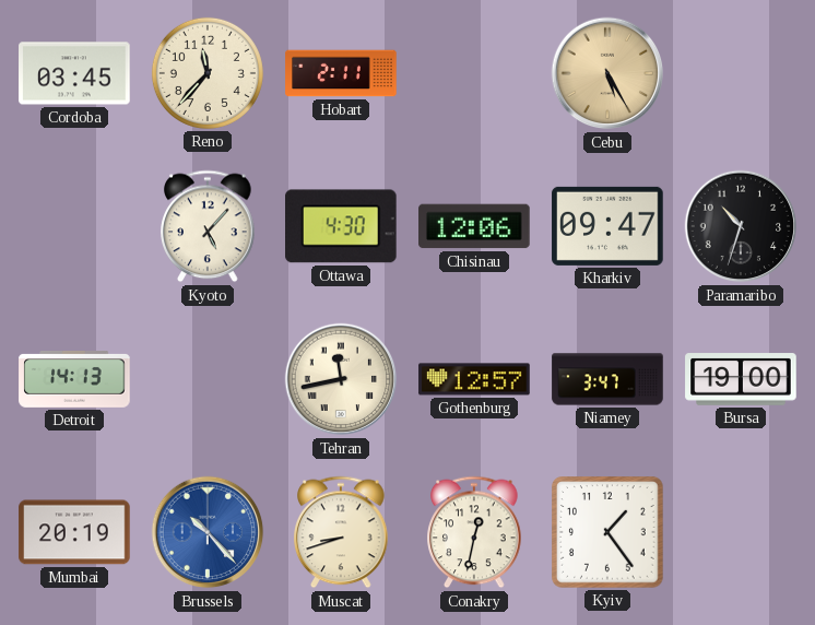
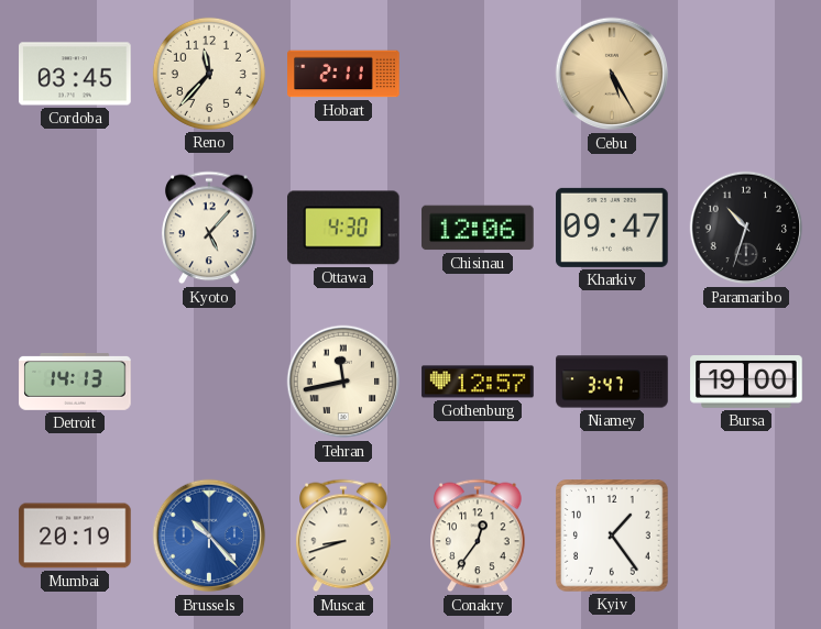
Conakry: 12:32 -> 12:36 (478, 536)
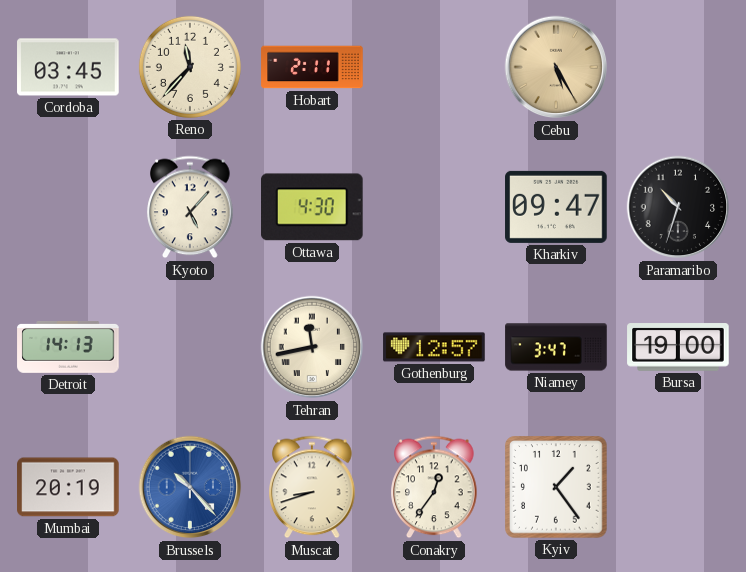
Chisinau: 12:06 -> none (478, 228)
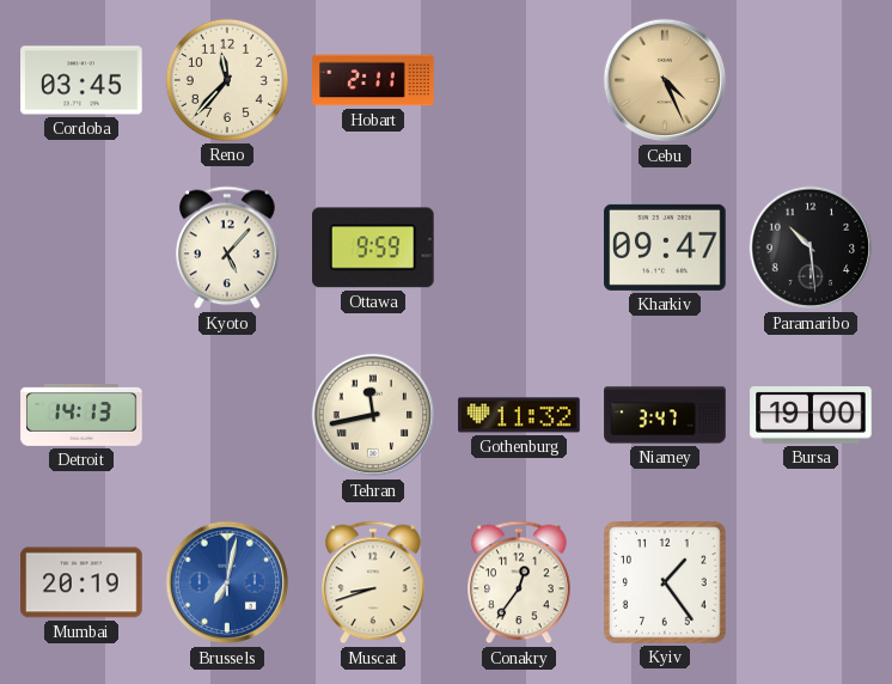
Cebu: 5:25 -> 4:26 (665, 80)
Ottawa: 4:30 -> 9:59 (374, 248)
Paramaribo: 10:33 -> 10:29 (811, 248)
Gothenburg: 12:57 -> 11:32 (519, 415)
Brussels: 10:23 -> 7:02 (227, 582)
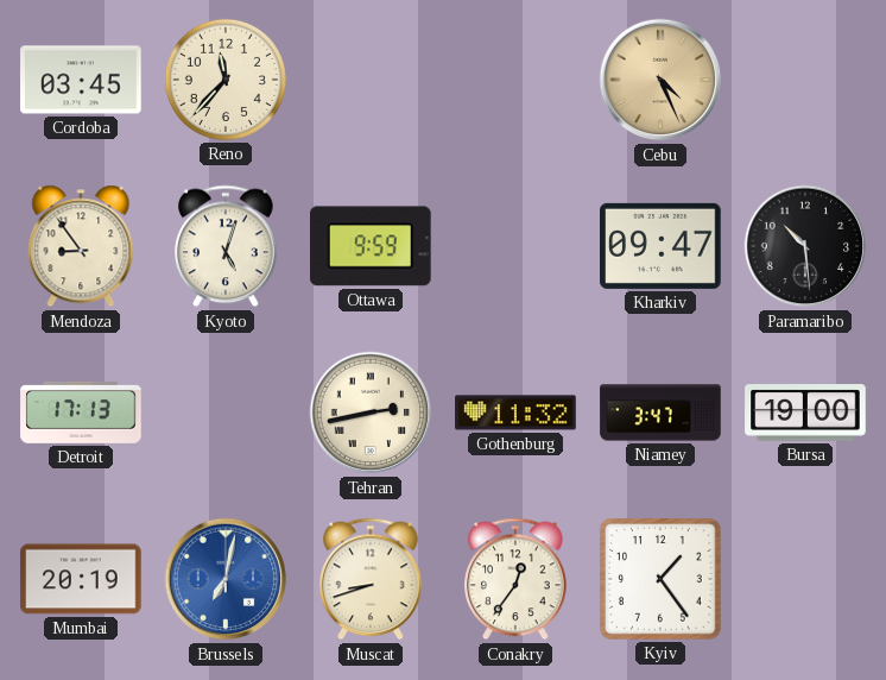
Hobart: 2:11 -> none (373, 80)
Mendoza: none -> 8:54 (81, 246)
Kyoto: 5:07 -> 5:03 (226, 246)
Detroit: 14:13 -> 17:13 (81, 414)
Tehran: 11:43 -> 2:43 (371, 413)
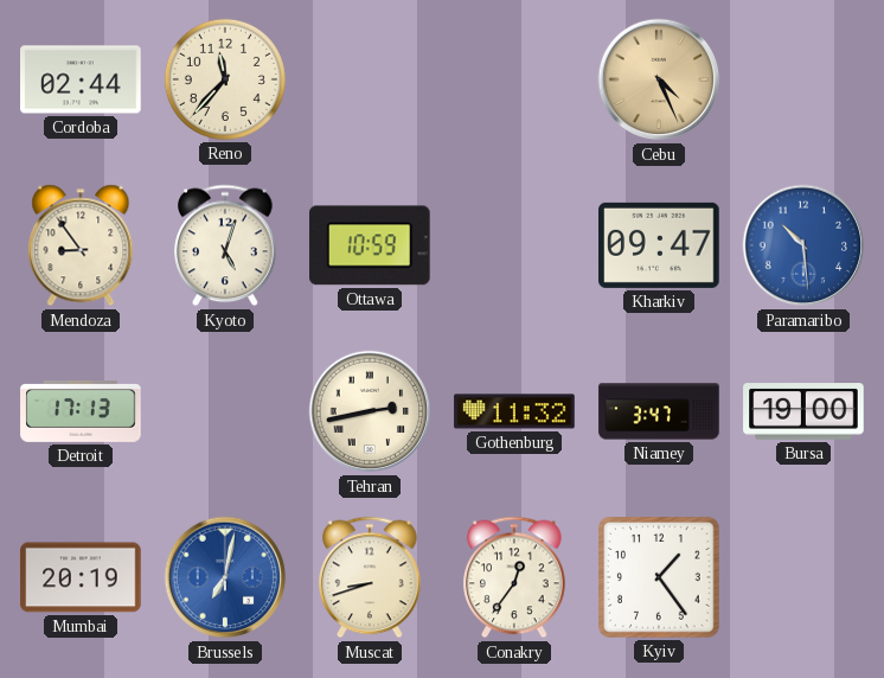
Cordoba: 03:45 -> 02:44 (81, 79)
Ottawa: 9:59 -> 10:59 (371, 245)
Paramaribo dial: black -> blue (803, 245)
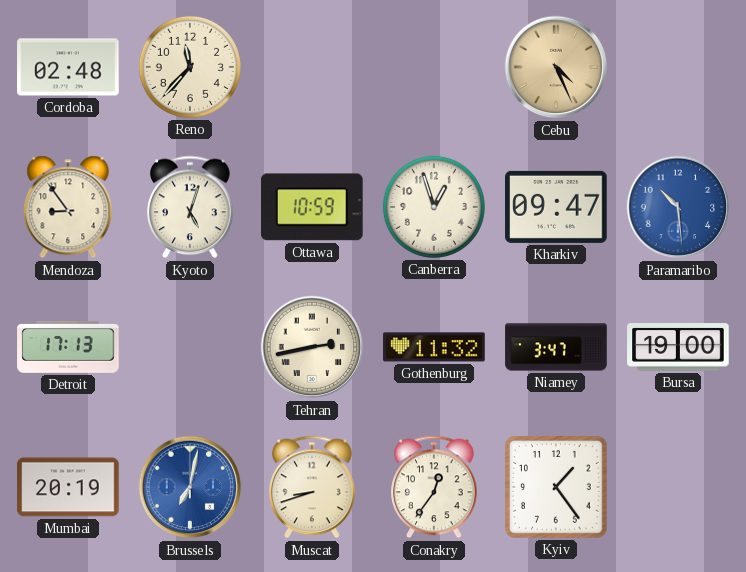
Cordoba: 02:44 -> 02:48 (68, 67)
Canberra: none -> 12:57 (434, 207)
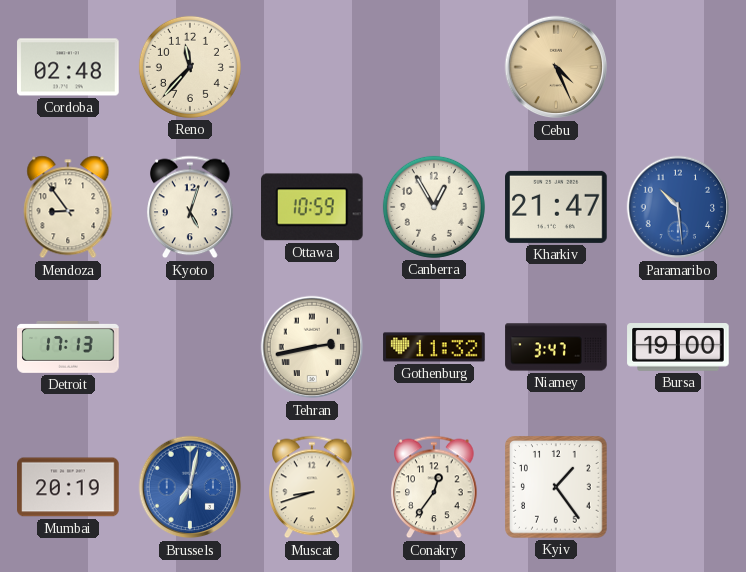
Canberra: 12:57 -> 12:55 (434, 207)
Kharkiv: 09:47 -> 21:47 (556, 207)
